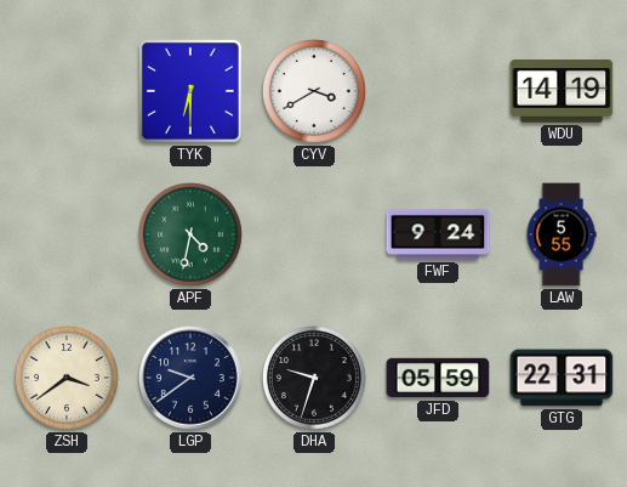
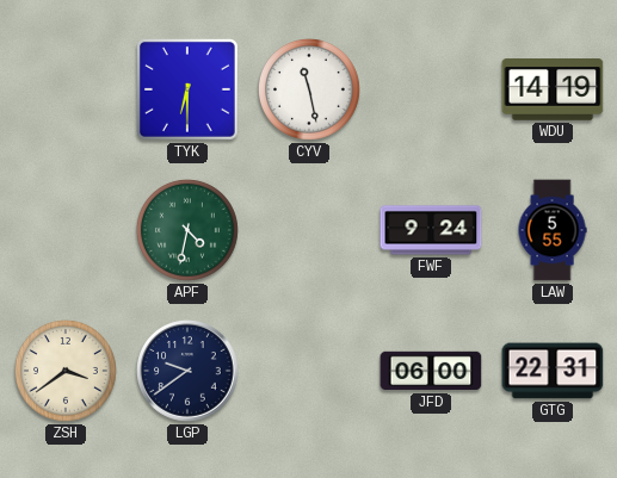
CYV: 3:40 -> 11:28 (310, 91)
DHA: 9:33 -> none (315, 379)
JFD: 05:59 -> 06:00 (431, 371)
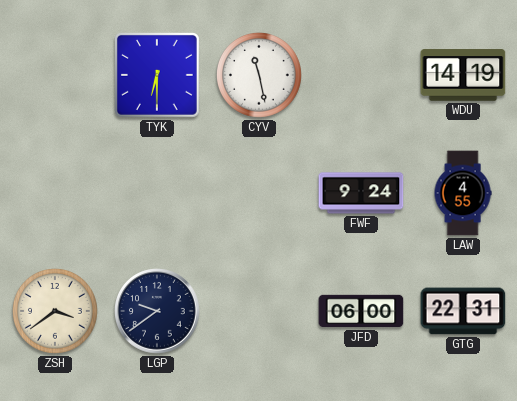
APF: 4:32 -> none (189, 231)
LAW: 5:55 -> 4:55 (463, 193)
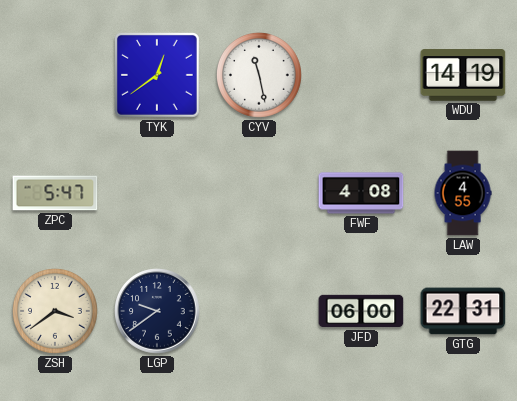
TYK: 6:30 -> 12:39 (157, 75)
ZPC: none -> 5:47 (55, 193)
FWF: 9:24 -> 4:08 (361, 193)
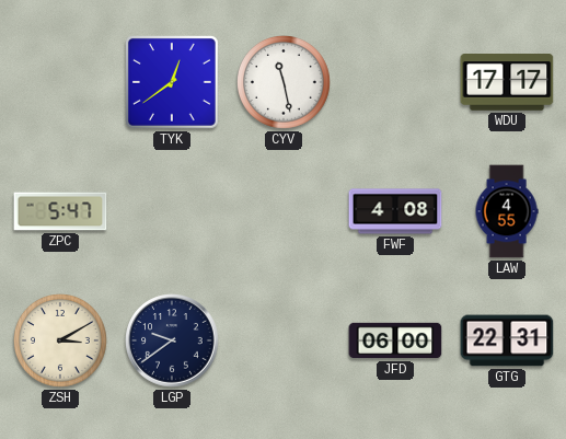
WDU: 14:19 -> 17:17 (507, 82)
ZSH: 3:39 -> 3:10 (61, 342)
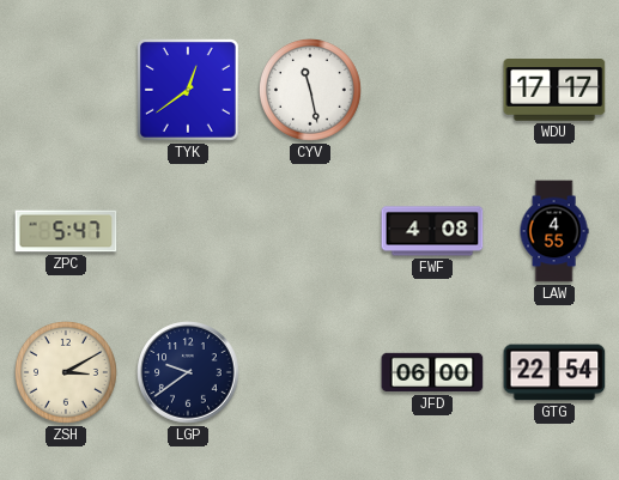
GTG: 22:31 -> 22:54 (554, 372)
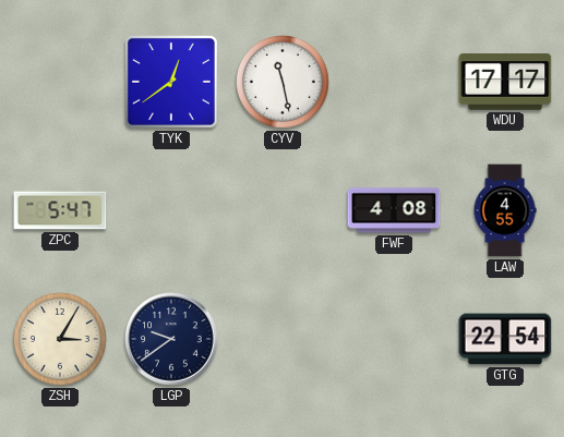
ZSH: 3:10 -> 3:05 (61, 340)
JFD: 06:00 -> none (432, 372)
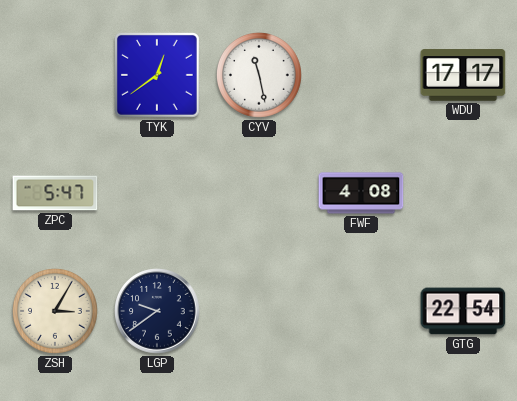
LAW: 4:55 -> none (505, 210)
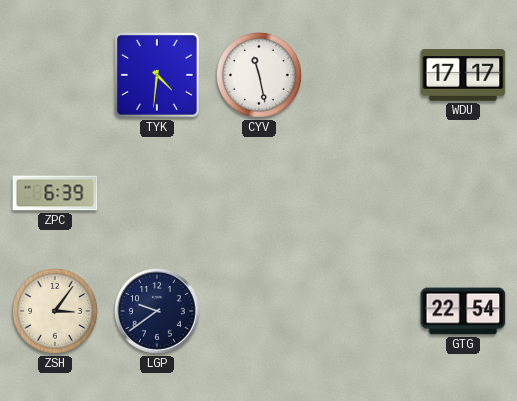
TYK: 12:39 -> 4:31 (157, 75)
ZPC: 5:47 -> 6:39 (55, 193)
FWF: 4:08 -> none (361, 193)
ZSH: 3:05 -> 3:06 (56, 312)
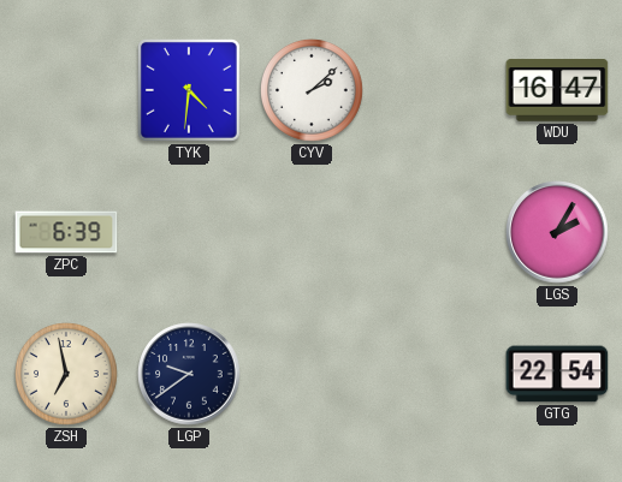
CYV: 11:28 -> 2:08 (313, 91)
WDU: 17:17 -> 16:47 (557, 90)
LGS: none -> 2:05 (557, 232)
ZSH: 3:06 -> 6:58 (67, 375)
